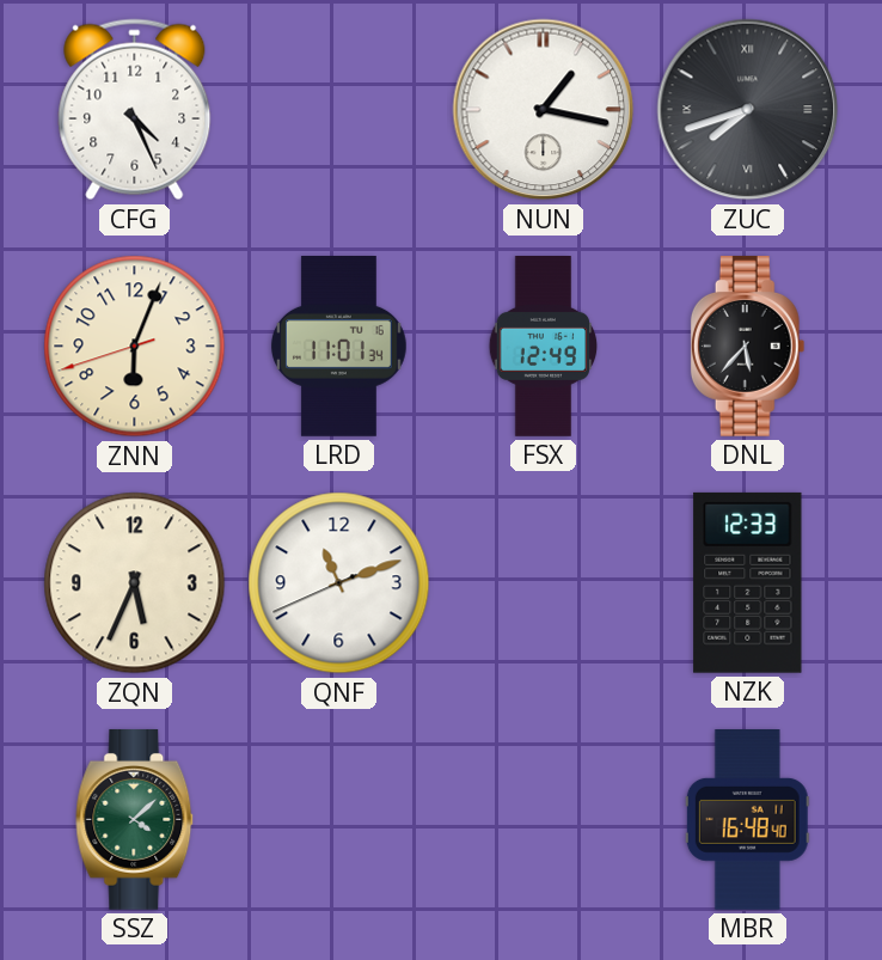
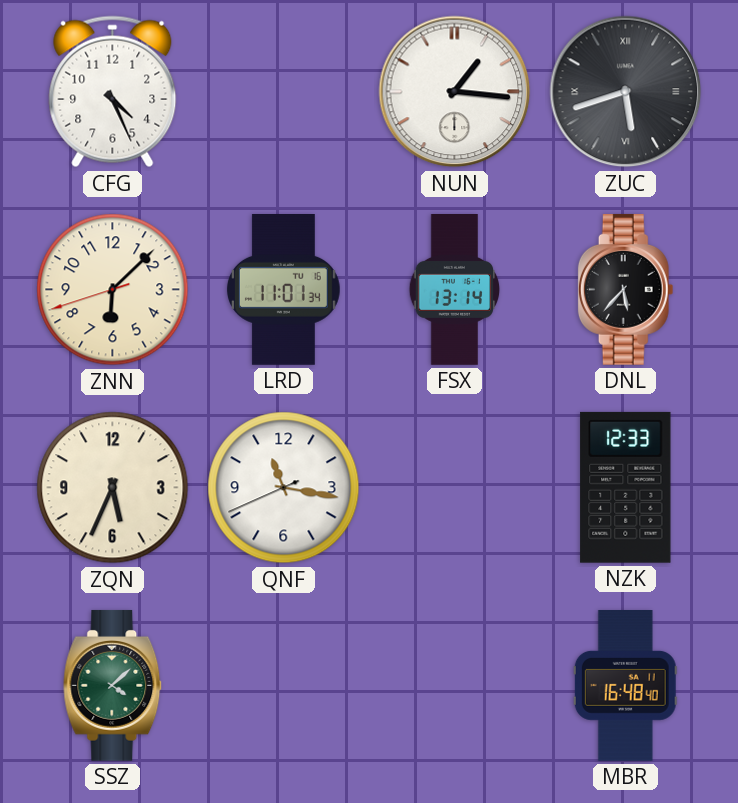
NUN: 1:17 -> 1:16 (455, 92)
ZUC: 7:42 -> 5:42 (626, 92)
ZNN: 6:03 -> 6:07 (113, 290)
FSX: 12:49 -> 13:14 (455, 290)
QNF: 11:11 -> 11:16 (284, 488)
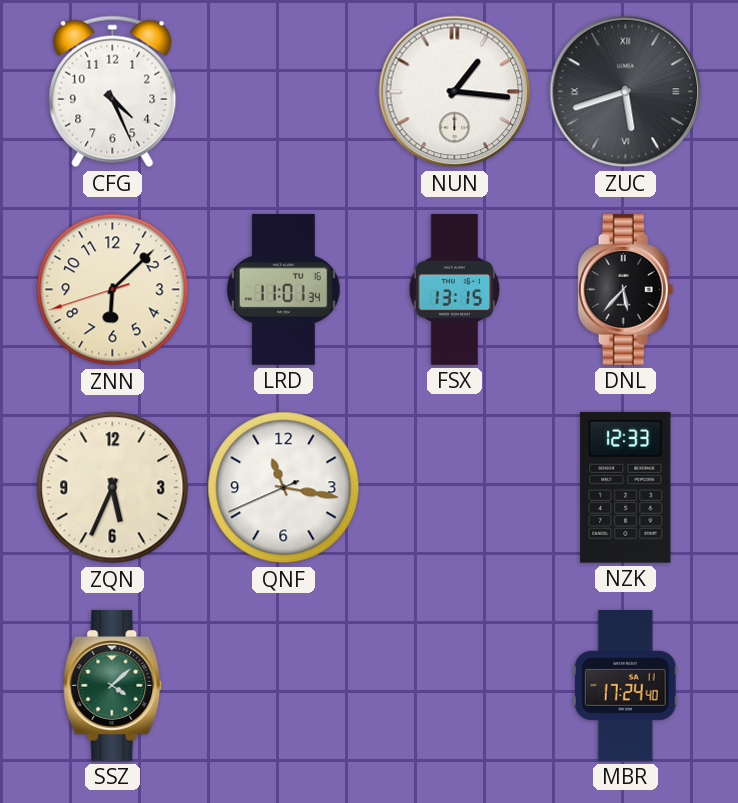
FSX: 13:14 -> 13:15 (455, 290)
MBR: 16:48 -> 17:24 (625, 686)
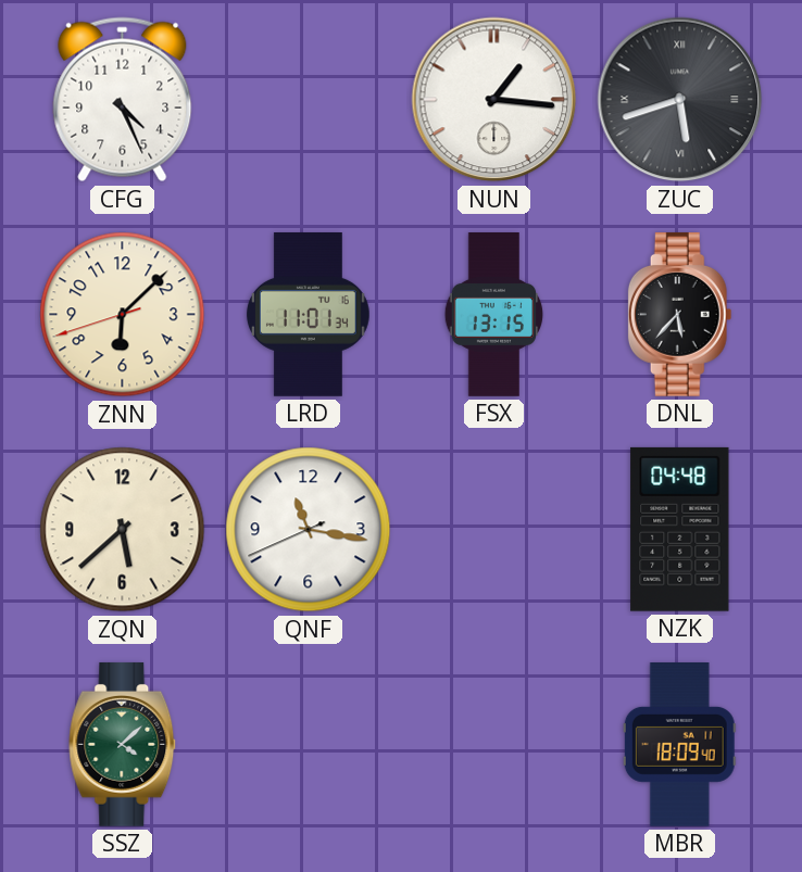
ZQN: 5:34 -> 5:38 (123, 530)
NZK: 12:33 -> 04:48 (680, 529)
MBR: 17:24 -> 18:09 (679, 745)
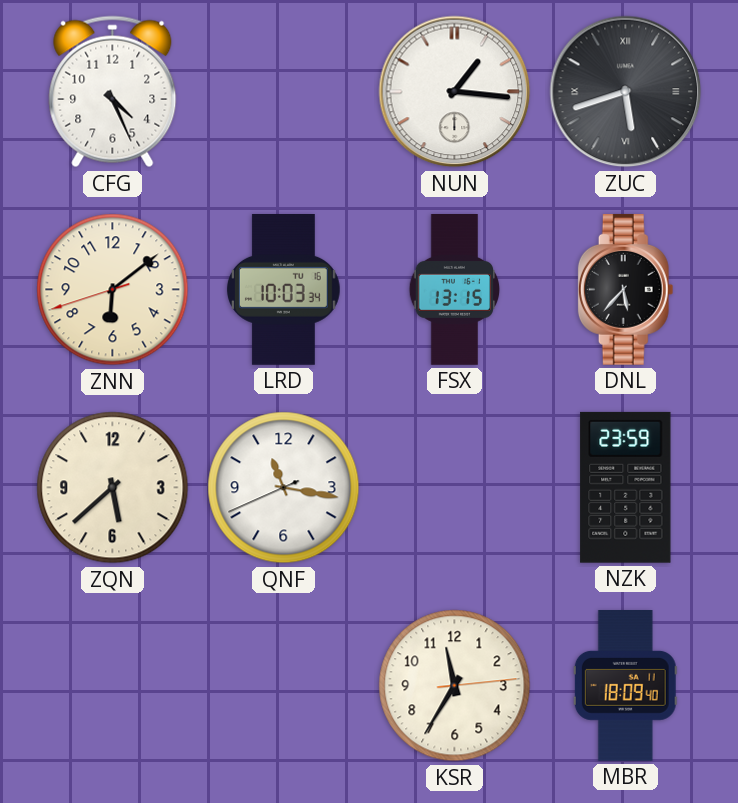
ZNN: 6:07 -> 6:08 (113, 290)
LRD: 11:01 -> 10:03 (283, 290)
NZK: 04:48 -> 23:59 (626, 487)
SSZ: 4:08 -> none (123, 744)
KSR: none -> 11:35 (455, 686)
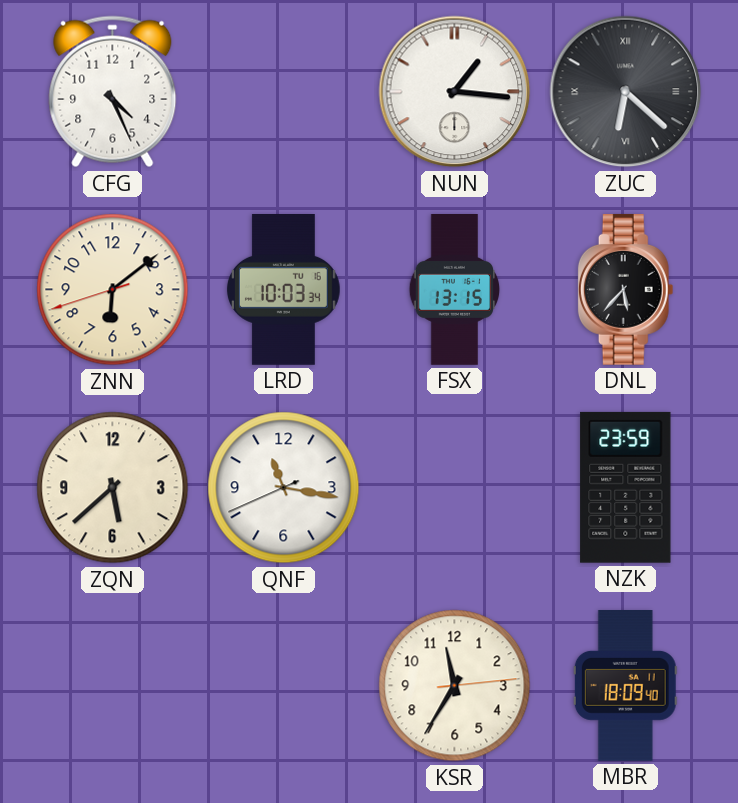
ZUC: 5:42 -> 6:22 (626, 92)
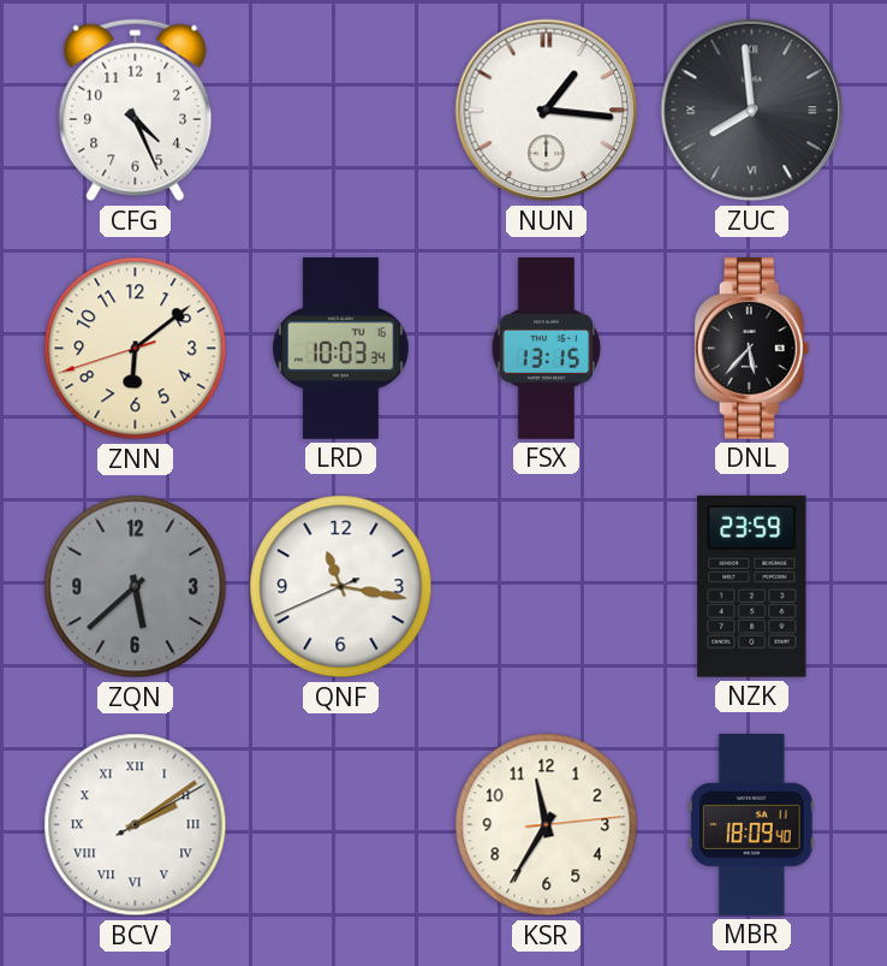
ZUC: 6:22 -> 7:59 (752, 111)
ZQN dial: cream -> grey (136, 587)
BCV: none -> 2:09 (136, 825)
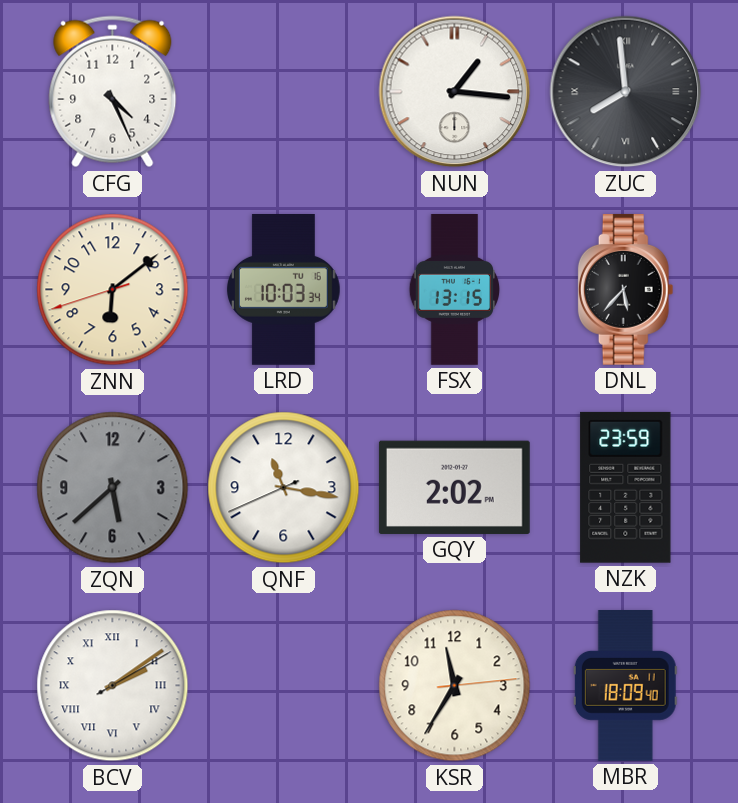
GQY: none -> 2:02 (454, 487)
